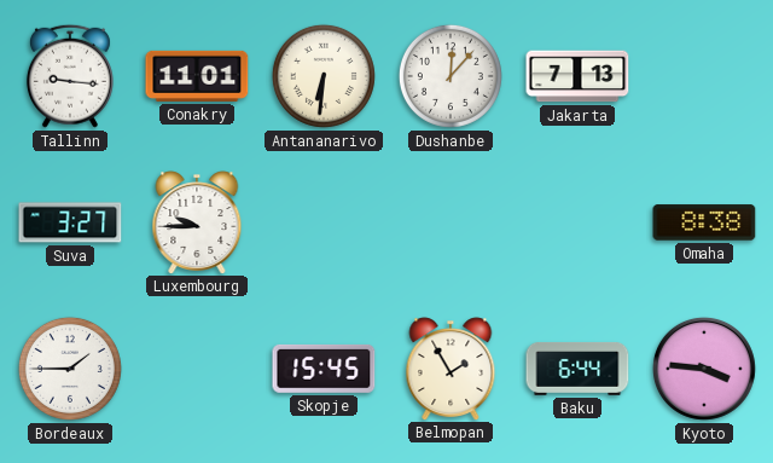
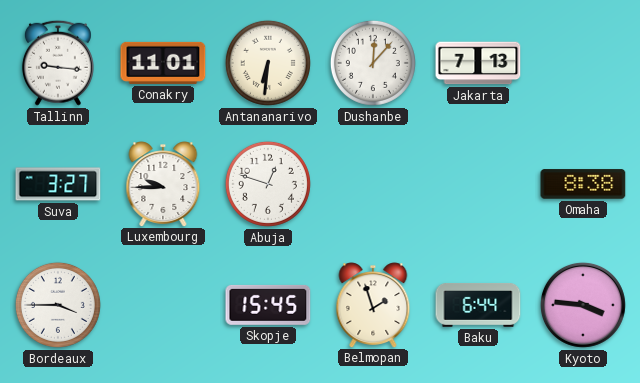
Abuja: none -> 12:48 (268, 184)
Bordeaux: 1:45 -> 3:45 (58, 305)
Belmopan: 1:55 -> 1:57 (373, 305)
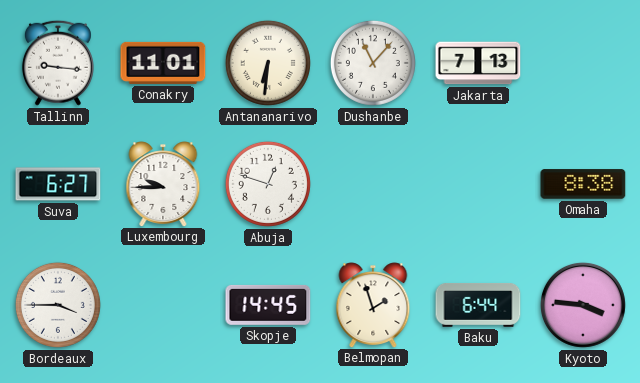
Dushanbe: 12:07 -> 11:07 (373, 63)
Suva: 3:27 -> 6:27 (58, 184)
Skopje: 15:45 -> 14:45 (268, 305)
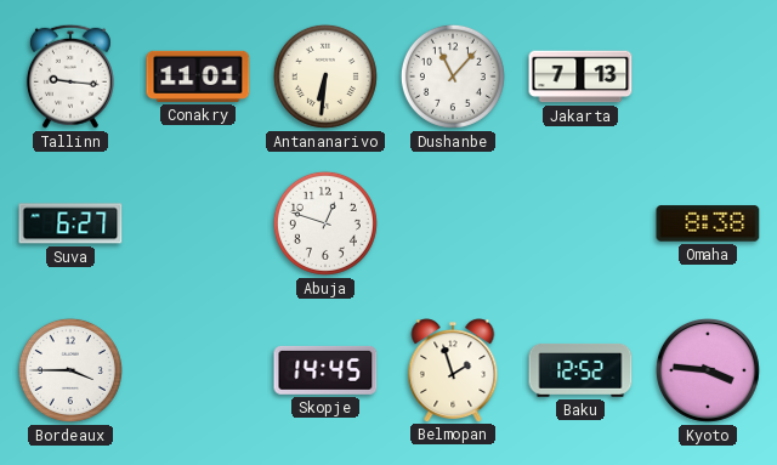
Luxembourg: 9:45 -> none (163, 184)
Baku: 6:44 -> 12:52 (580, 372)
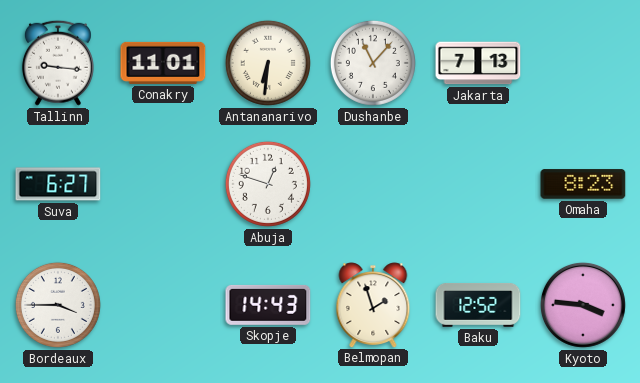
Omaha: 8:38 -> 8:23 (583, 184)
Skopje: 14:45 -> 14:43 (268, 305)
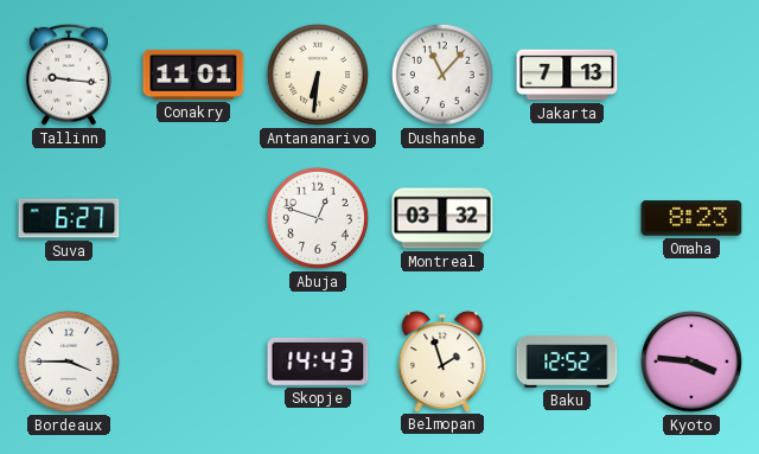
Montreal: none -> 03:32 (442, 218)
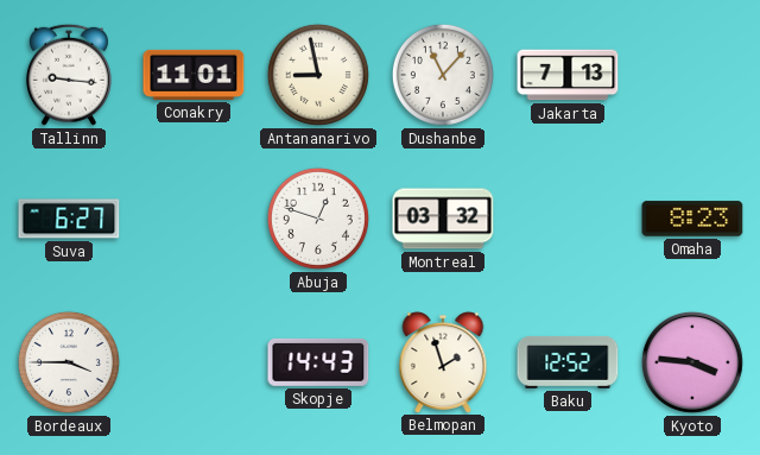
Antananarivo: 6:31 -> 8:58 (318, 75)
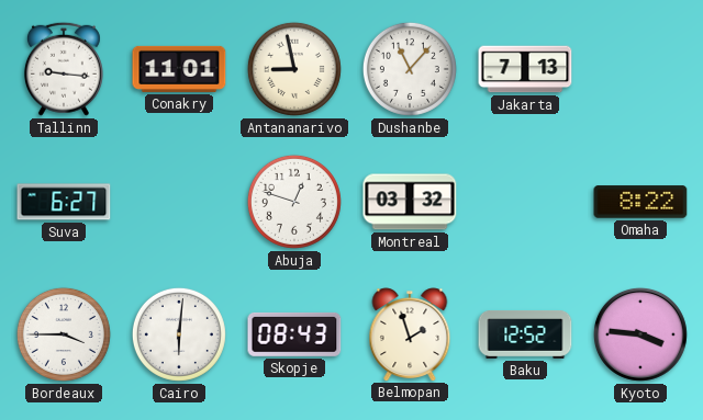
Omaha: 8:23 -> 8:22 (640, 202)
Cairo: none -> 6:01 (179, 334)
Skopje: 14:43 -> 08:43 (294, 334)
